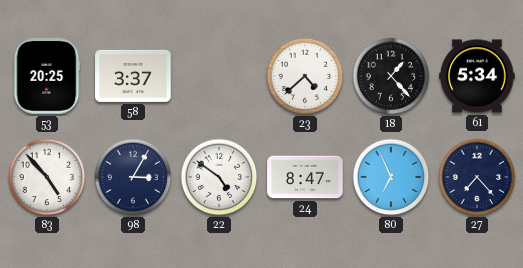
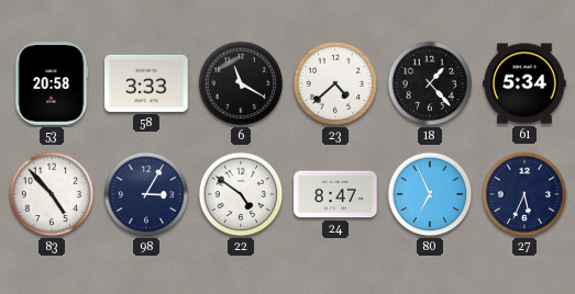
53: 20:25 -> 20:58 (52, 83)
58: 3:37 -> 3:33 (146, 83)
6: none -> 11:20 (241, 83)
27: 7:23 -> 5:34 (524, 194)
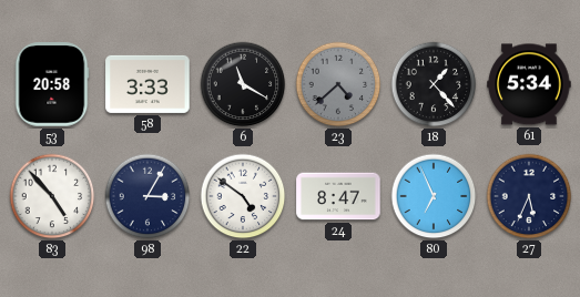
23 dial: white -> grey (338, 84)
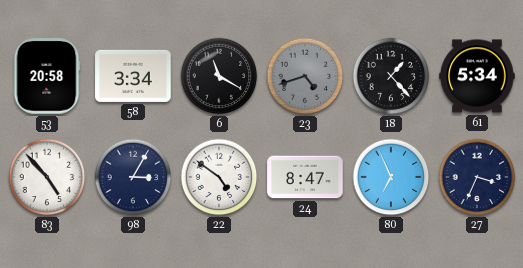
58: 3:33 -> 3:34 (133, 76)
23: 4:38 -> 4:42 (305, 76)
27: 5:34 -> 3:34 (477, 177)
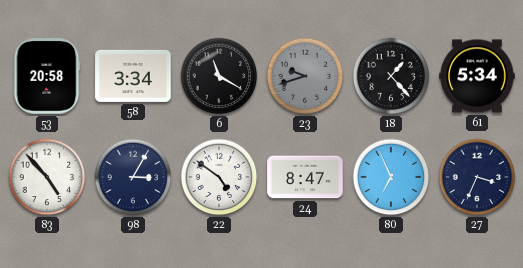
23: 4:42 -> 9:42 (305, 76)
